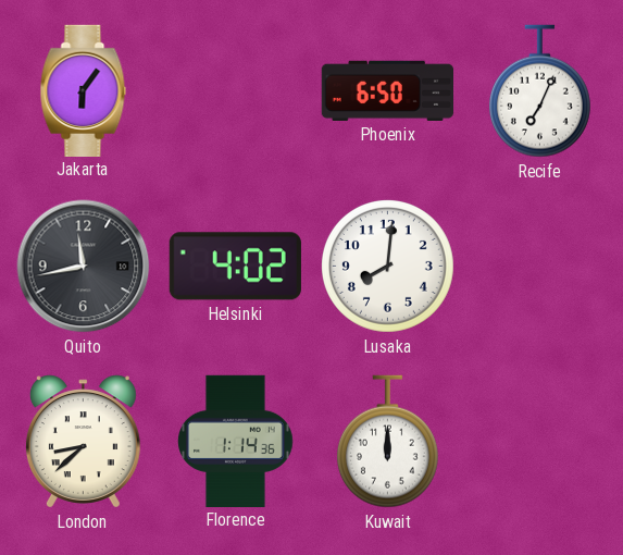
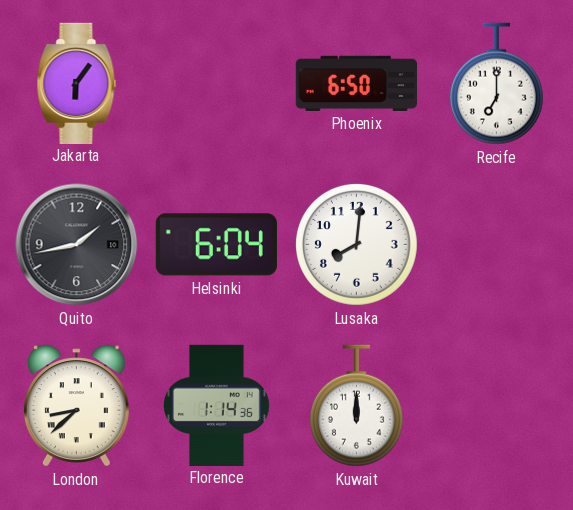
Recife: 7:04 -> 7:00 (496, 84)
Quito: 11:43 -> 1:43 (77, 245)
Helsinki: 4:02 -> 6:04 (216, 245)
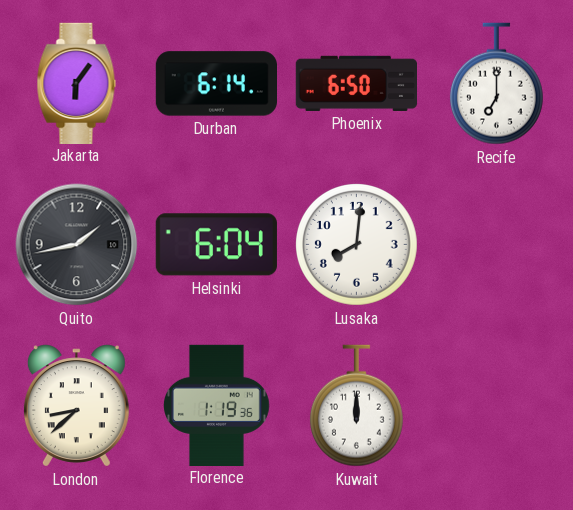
Durban: none -> 6:14 (216, 84)
Florence: 1:14 -> 1:19 (217, 405)
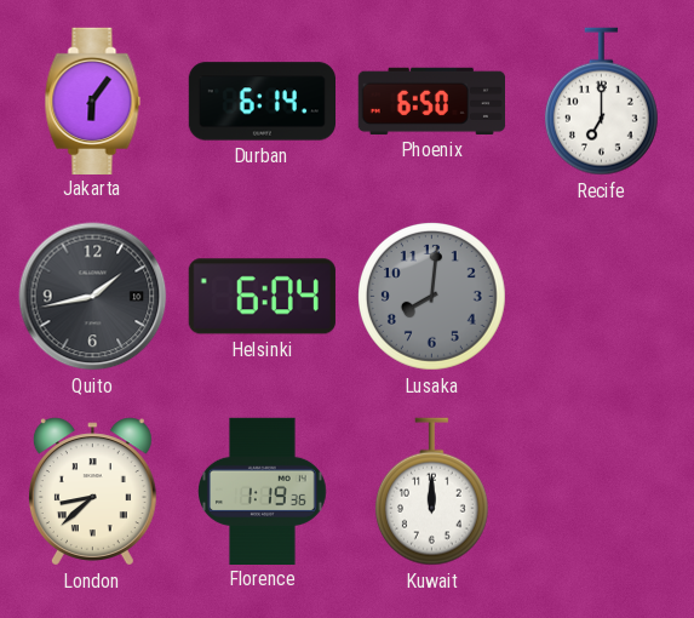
Lusaka dial: white -> grey (432, 297)
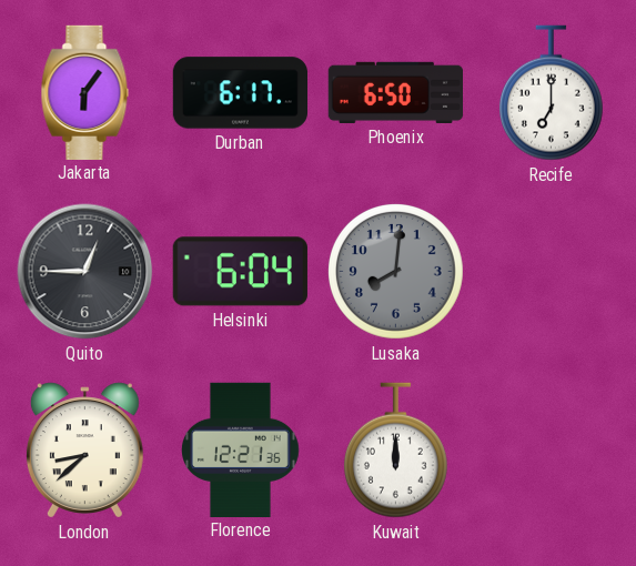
Durban: 6:14 -> 6:17 (240, 93)
Quito: 1:43 -> 12:45 (85, 272)
Florence: 1:19 -> 12:21 (241, 449)
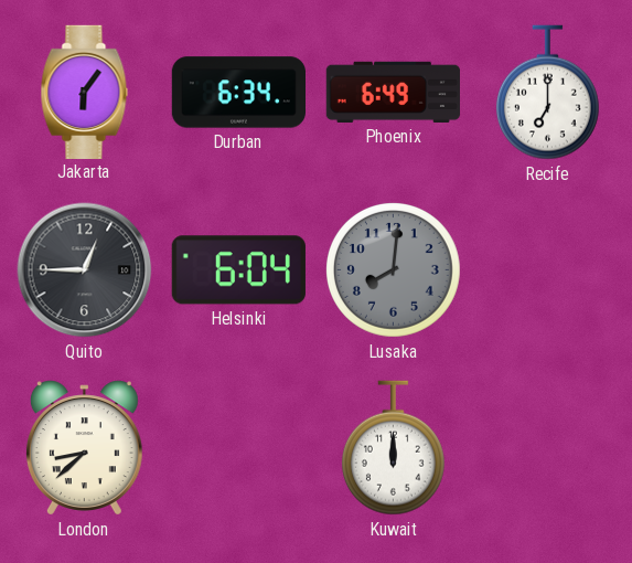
Durban: 6:17 -> 6:34 (238, 93)
Phoenix: 6:50 -> 6:49 (393, 92)
Florence: 12:21 -> none (241, 449)
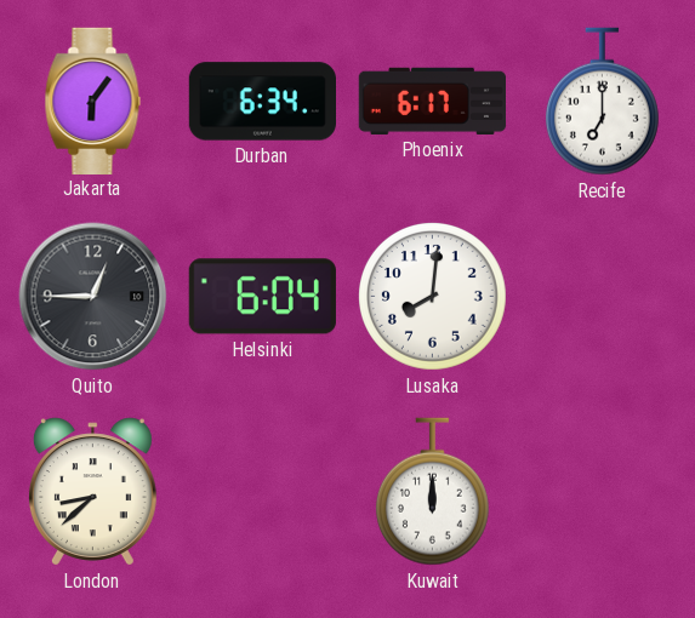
Phoenix: 6:49 -> 6:17 (432, 101)
Lusaka dial: grey -> white (433, 297)
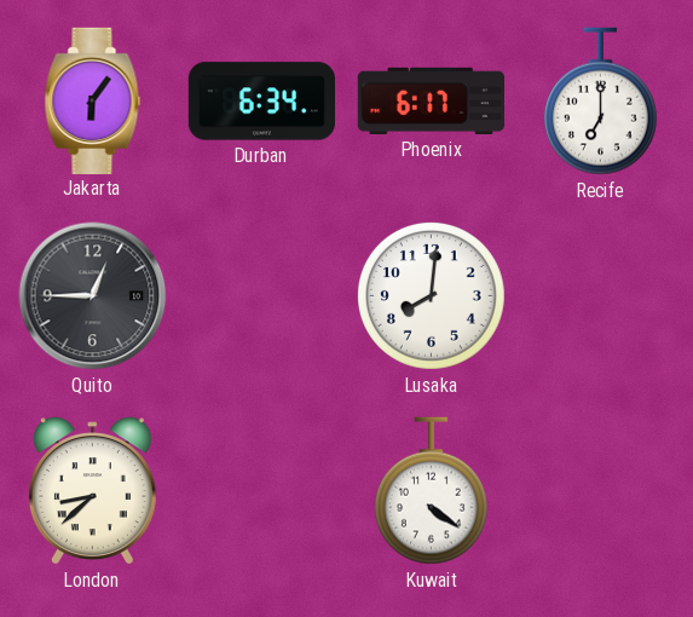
Helsinki: 6:04 -> none (262, 297)
Kuwait: 12:00 -> 4:21 (431, 491)
